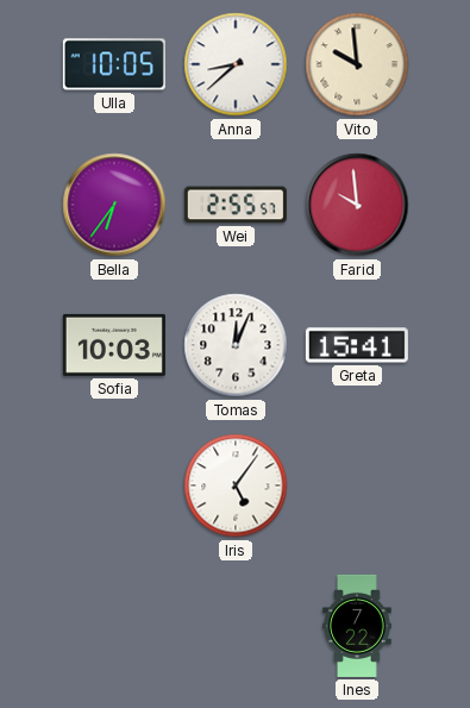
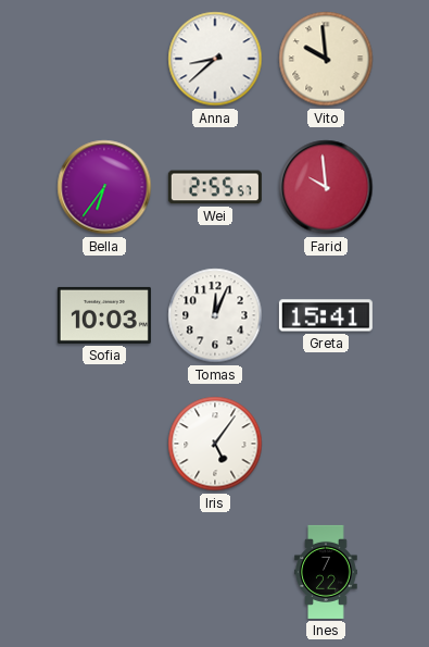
Ulla: 10:05 -> none (114, 64)
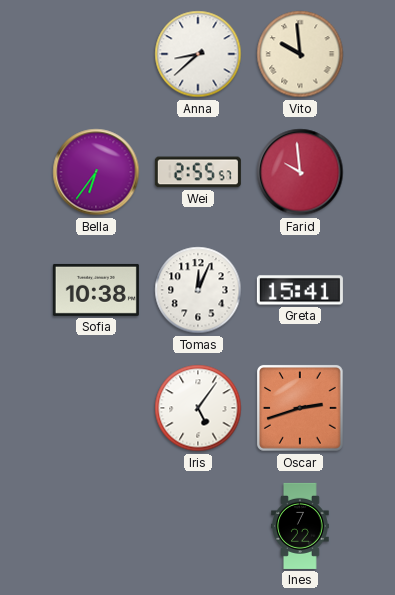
Sofia: 10:03 -> 10:38 (96, 290)
Oscar: none -> 2:42 (300, 408)
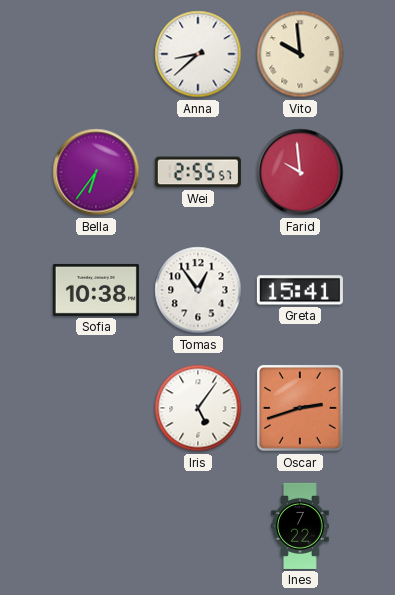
Tomas: 12:04 -> 12:54 (198, 290)
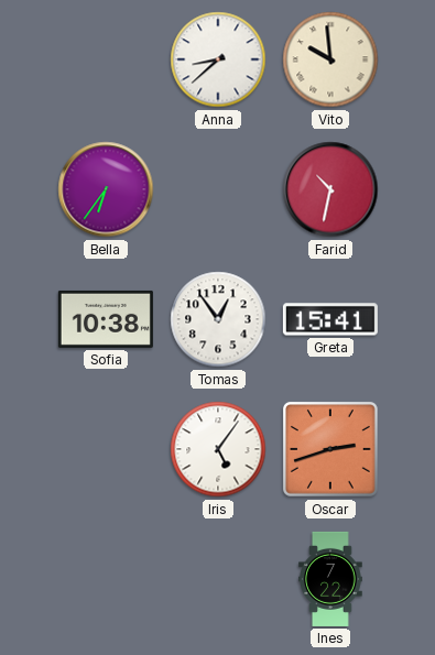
Wei: 2:55 -> none (198, 172)
Farid: 9:59 -> 10:32 (330, 189)
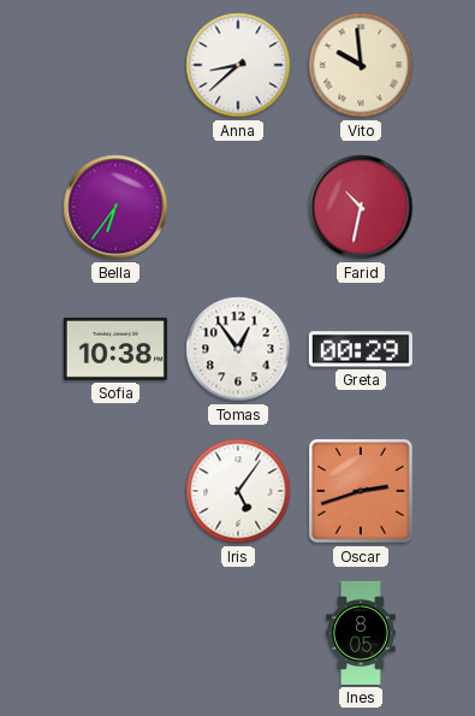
Greta: 15:41 -> 00:29 (361, 349)
Ines: 7:22 -> 8:05 (361, 633)
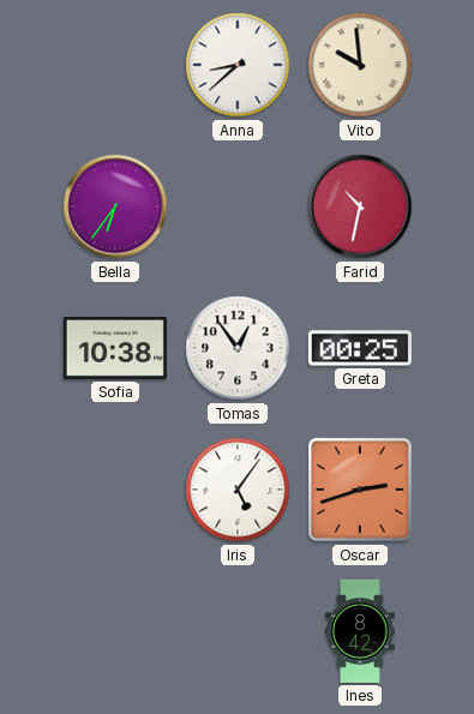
Greta: 00:29 -> 00:25 (360, 348)
Ines: 8:05 -> 8:42 (360, 631)
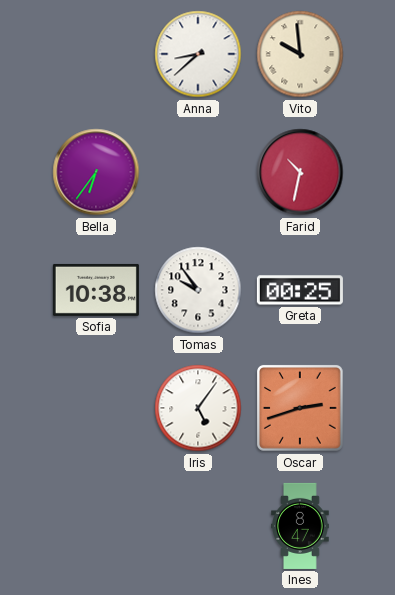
Tomas: 12:54 -> 9:54 (198, 290)
Ines: 8:42 -> 8:47 (300, 526)
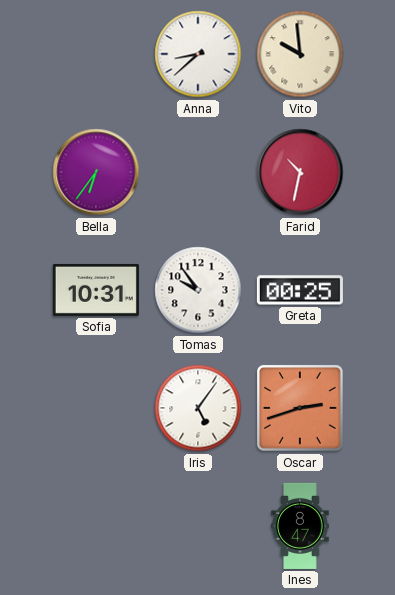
Sofia: 10:38 -> 10:31 (96, 290)
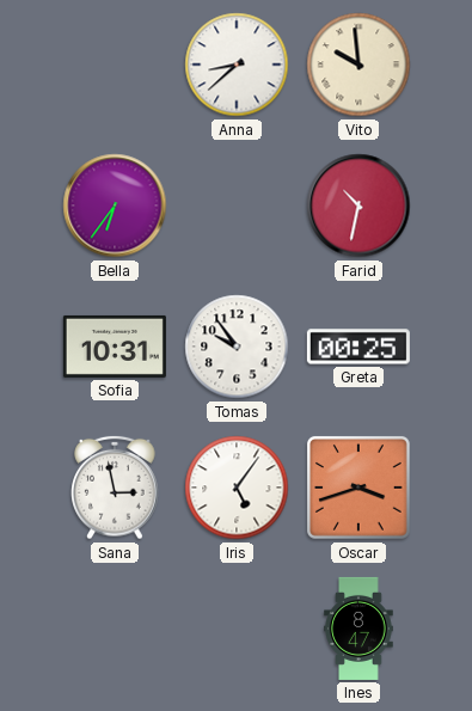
Sana: none -> 2:58 (115, 488)
Oscar: 2:42 -> 3:42 (358, 488)
